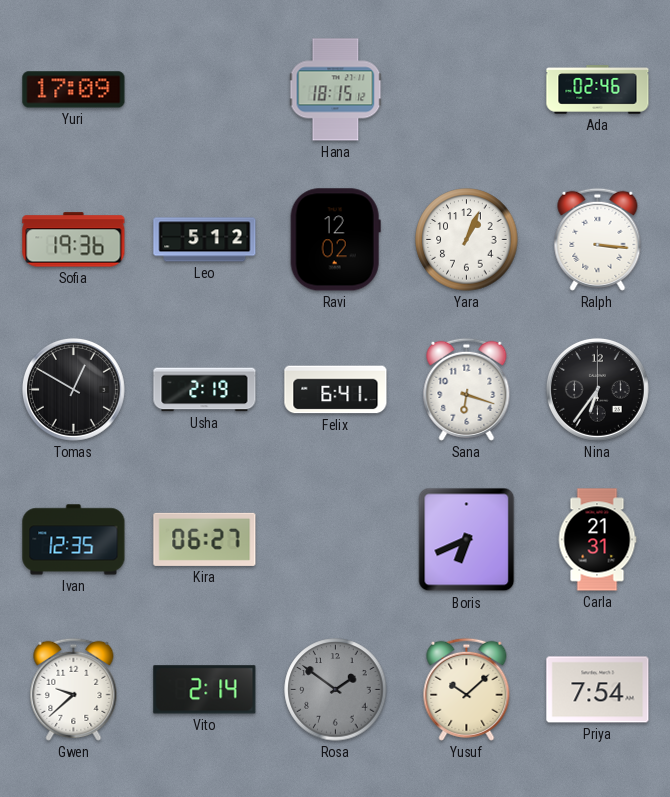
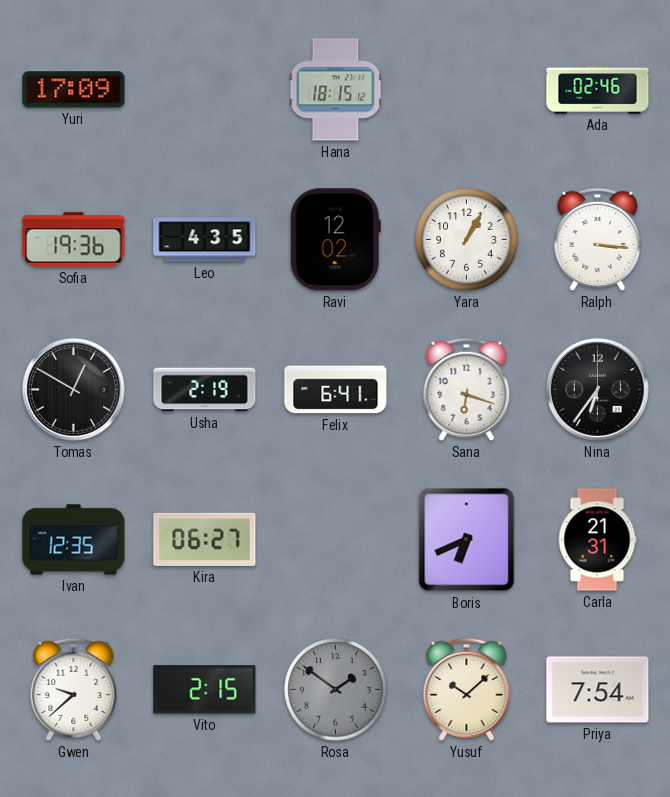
Leo: 5:12 -> 4:35 (205, 240)
Yara: 1:04 -> 1:05 (467, 240)
Vito: 2:14 -> 2:15 (205, 690)
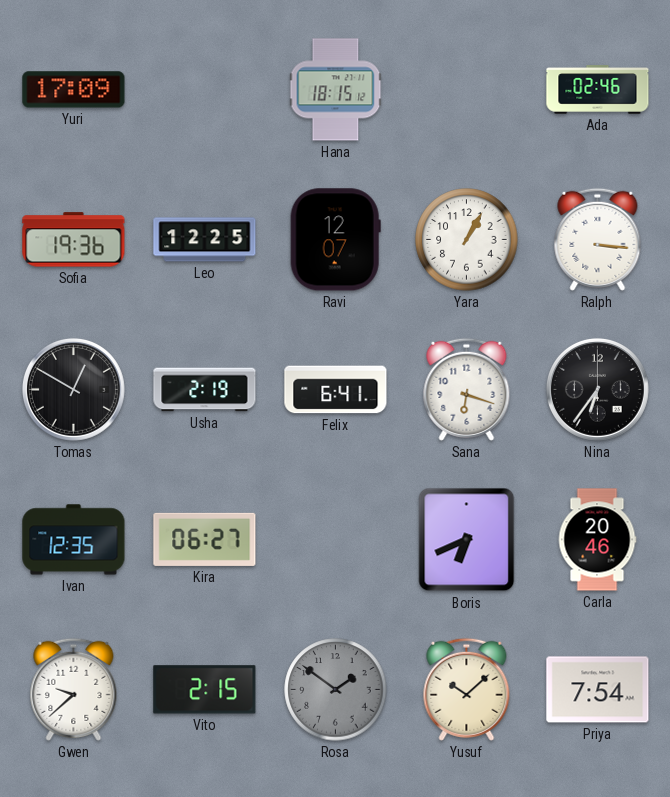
Leo: 4:35 -> 12:25 (205, 240)
Ravi: 12:02 -> 12:07 (335, 240)
Carla: 21:31 -> 20:46 (597, 540)
